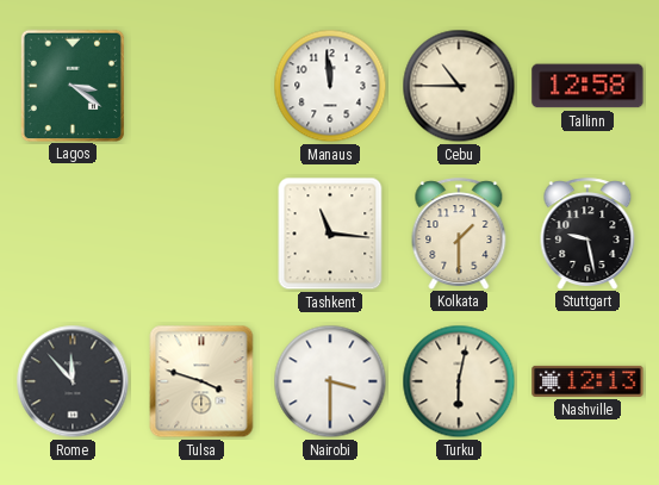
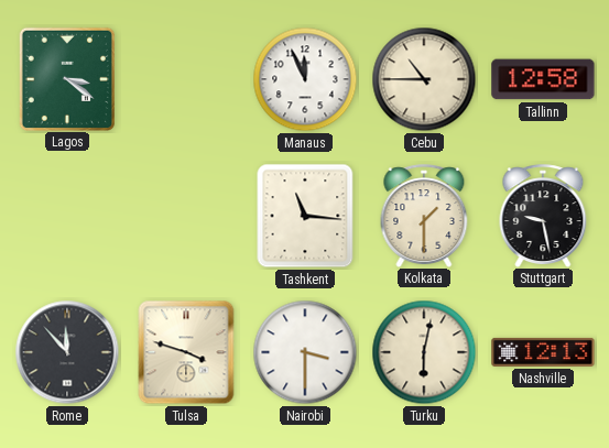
Manaus: 11:59 -> 11:56 (305, 79)
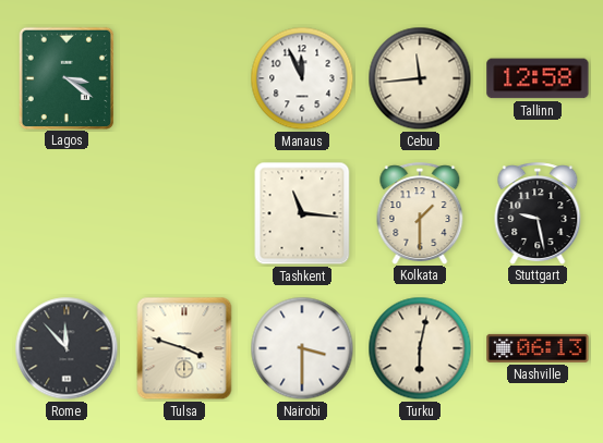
Cebu: 10:45 -> 11:44 (420, 78)
Nashville: 12:13 -> 06:13 (538, 348)
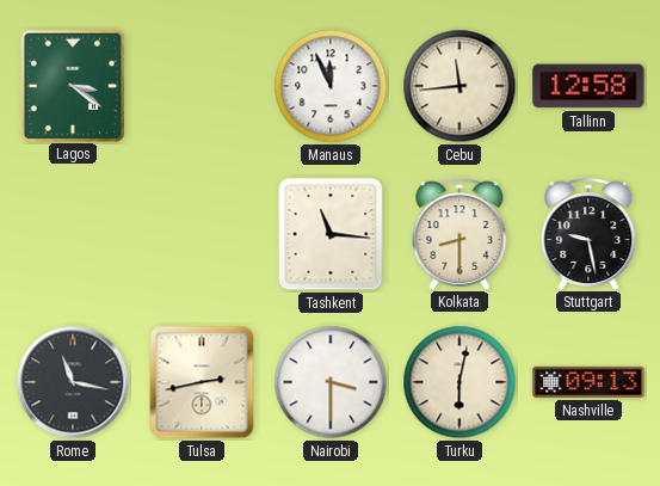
Kolkata: 1:30 -> 8:30 (459, 234)
Rome: 11:53 -> 11:17 (73, 382)
Tulsa: 3:48 -> 2:43 (202, 382)
Nashville: 06:13 -> 09:13 (588, 382)
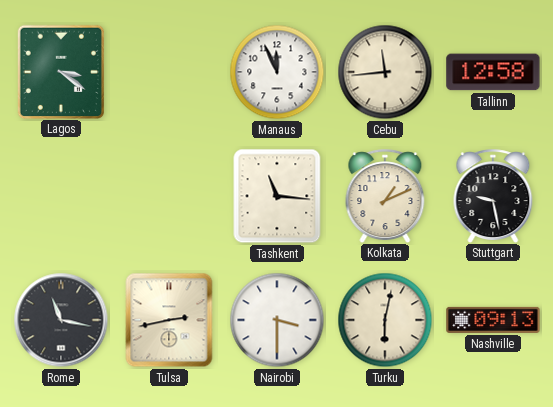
Kolkata: 8:30 -> 1:11 (385, 196)
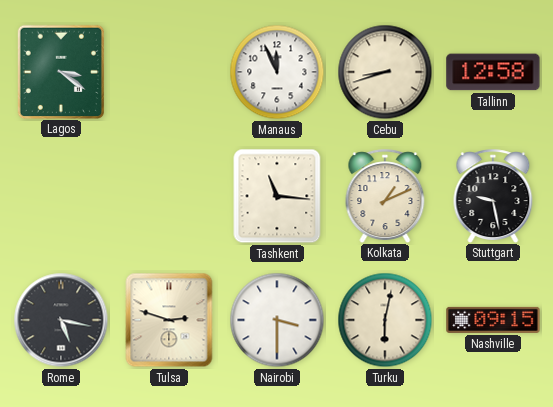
Cebu: 11:44 -> 8:42 (385, 72)
Rome: 11:17 -> 5:17 (61, 320)
Tulsa: 2:43 -> 2:48 (169, 320)
Nashville: 09:13 -> 09:15 (493, 320)
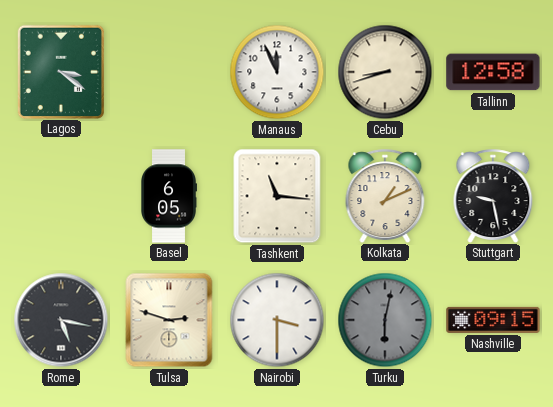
Basel: none -> 6:05 (168, 196)
Turku dial: cream -> grey (385, 320)
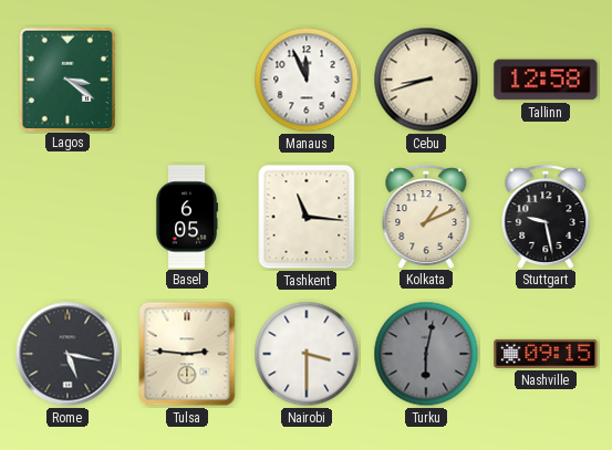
Tulsa: 2:48 -> 2:46 (187, 354)
